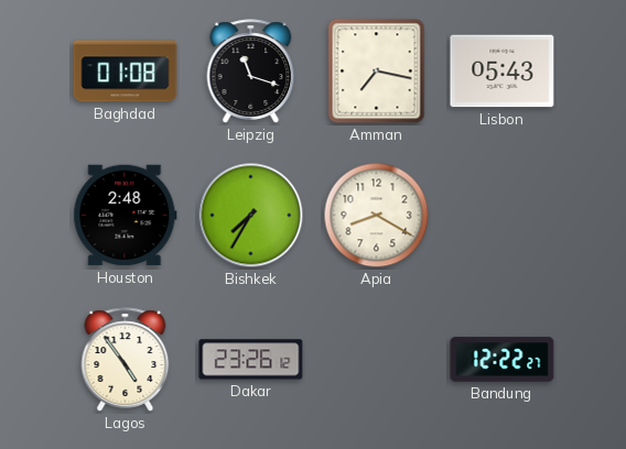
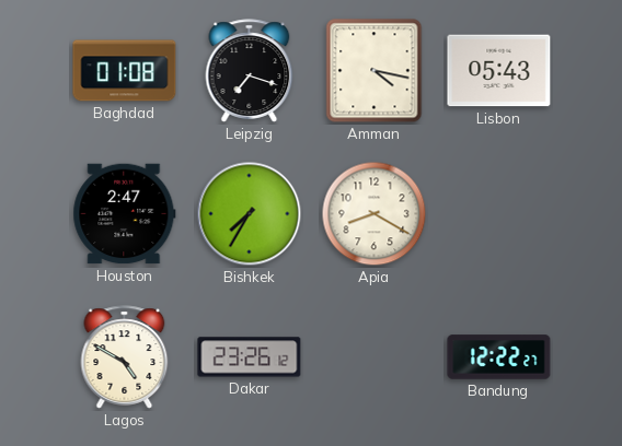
Leipzig: 11:18 -> 7:18 (250, 71)
Amman: 7:17 -> 4:17 (375, 71)
Houston: 2:48 -> 2:47 (125, 214)
Lagos: 4:54 -> 4:50 (125, 357)
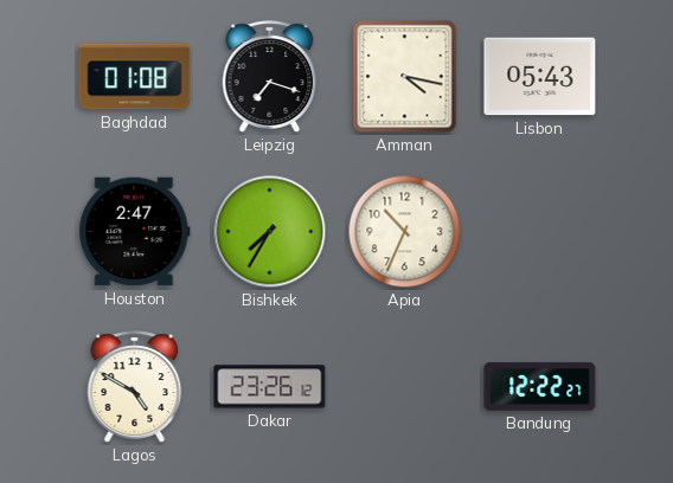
Apia: 8:20 -> 10:34 (405, 232)
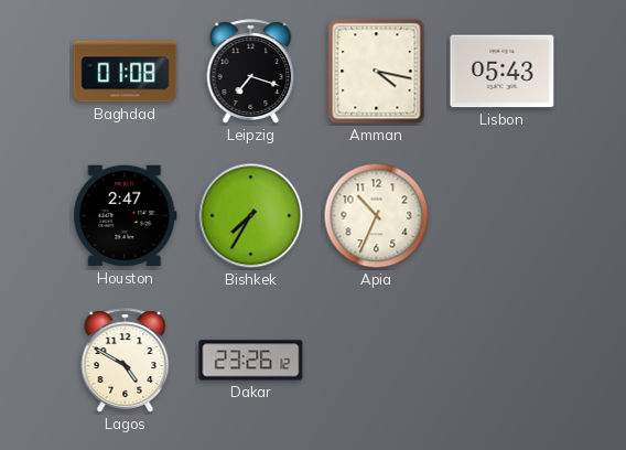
Bandung: 12:22 -> none (540, 387)
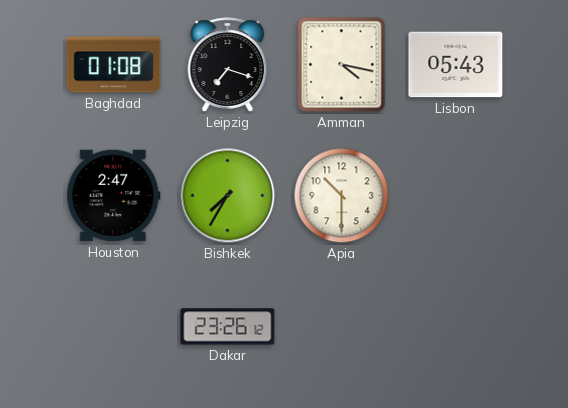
Apia: 10:34 -> 10:30 (342, 196)
Lagos: 4:50 -> none (126, 361)
